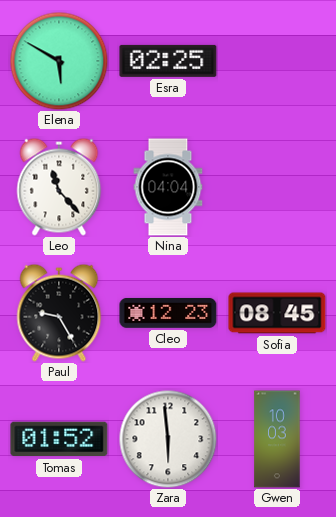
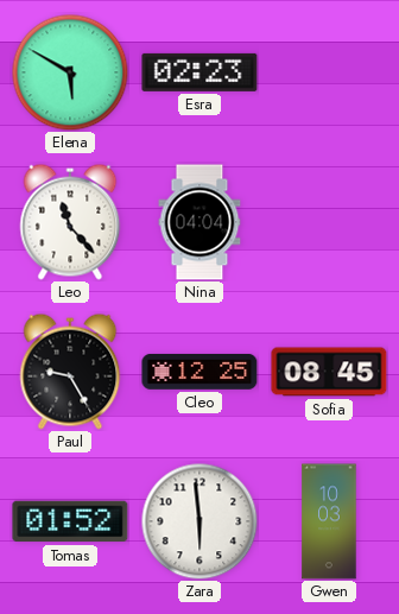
Esra: 02:25 -> 02:23 (199, 72)
Cleo: 12:23 -> 12:25 (199, 372)
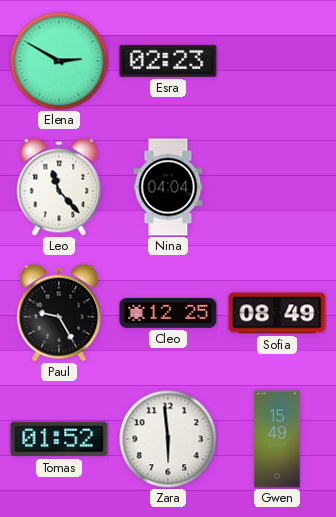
Elena: 5:50 -> 2:50 (59, 61)
Sofia: 08:45 -> 08:49 (277, 313)
Gwen: 10:03 -> 15:49 (277, 439)
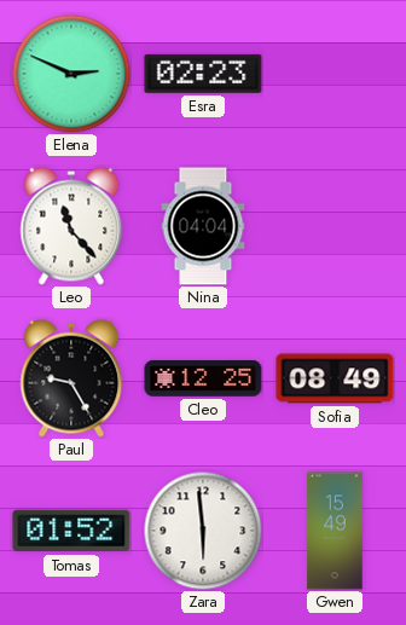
Elena: 2:50 -> 2:49 (71, 74)
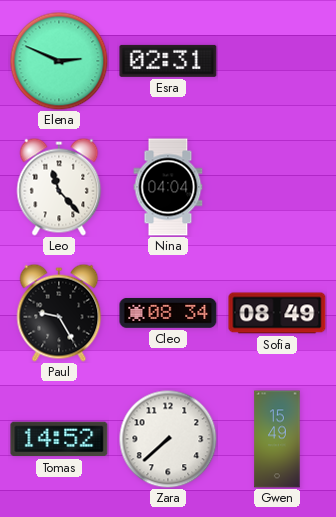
Esra: 02:23 -> 02:31 (168, 61)
Cleo: 12:25 -> 08:34 (168, 313)
Tomas: 01:52 -> 14:52 (59, 439)
Zara: 5:59 -> 7:38 (168, 439)
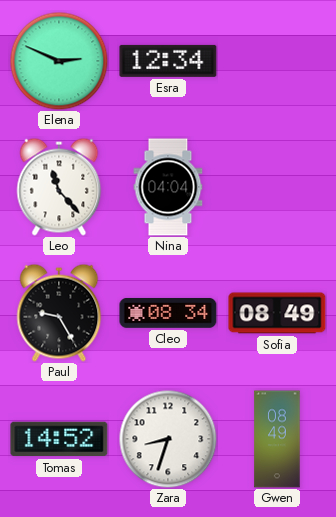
Esra: 02:31 -> 12:34 (168, 61)
Zara: 7:38 -> 8:33 (168, 439)
Gwen: 15:49 -> 08:49 (277, 439)
